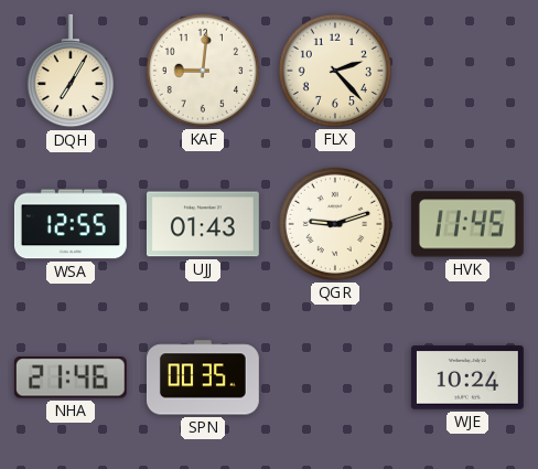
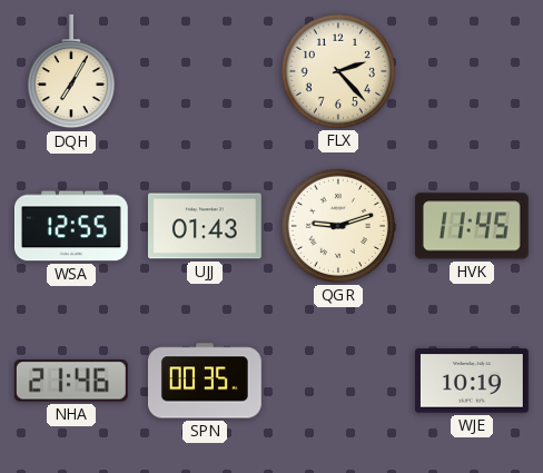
KAF: 9:01 -> none (203, 71)
WJE: 10:24 -> 10:19 (472, 381)
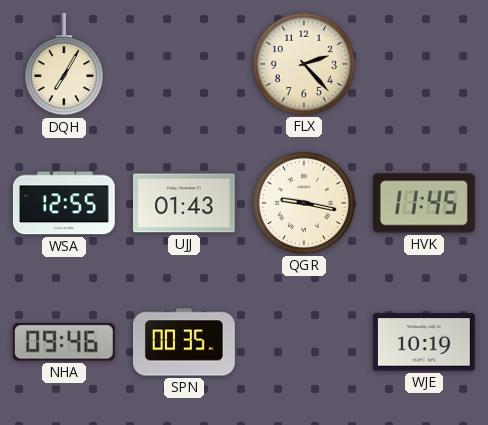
QGR: 9:12 -> 9:17 (304, 203)
NHA: 21:46 -> 09:46 (64, 342)
